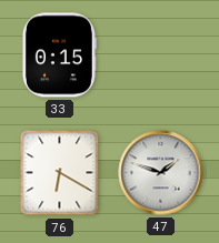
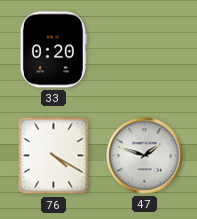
33: 0:15 -> 0:20 (53, 50)
76: 6:20 -> 4:20 (54, 156)
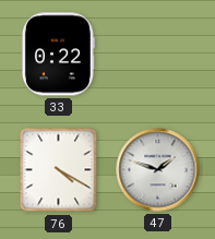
33: 0:20 -> 0:22 (58, 55)
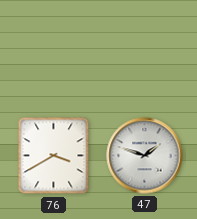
33: 0:22 -> none (58, 55)
76: 4:20 -> 3:40 (54, 156)
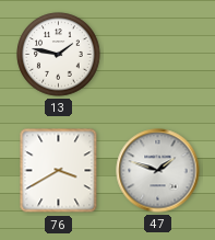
13: none -> 1:47 (59, 55)
